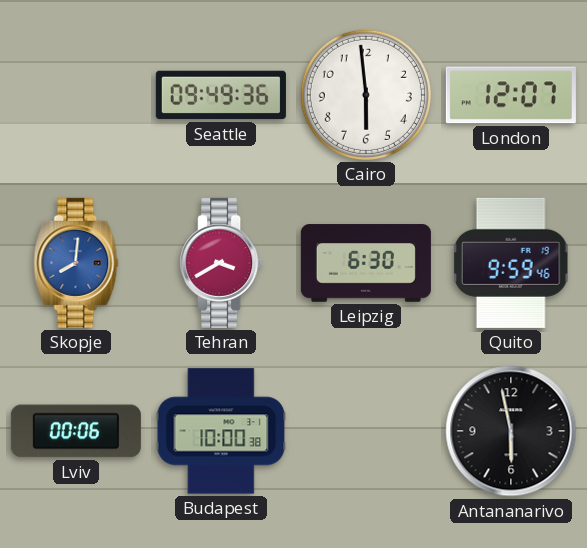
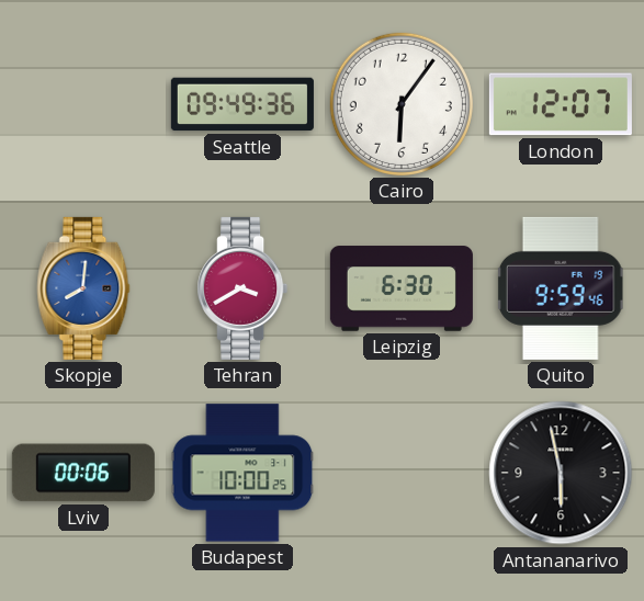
Cairo: 5:59 -> 6:06 (402, 104)
Budapest: 10:00:38 -> 10:00:25 (242, 473)
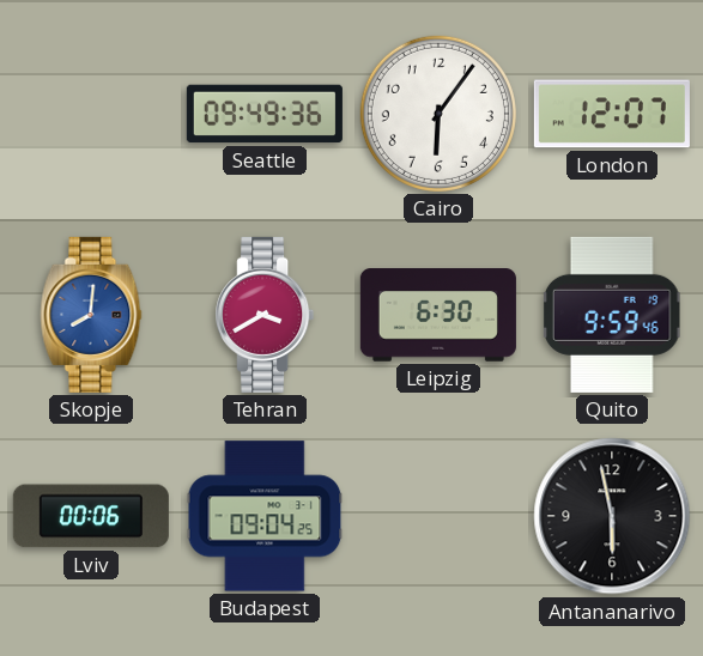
Budapest: 10:00 -> 09:04 (265, 516)
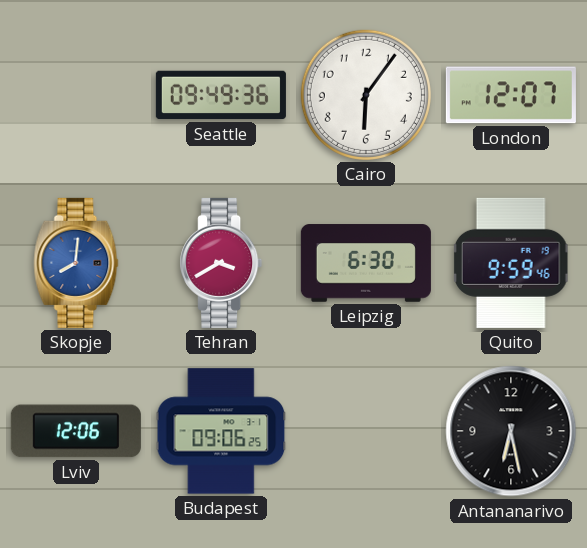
Lviv: 00:06 -> 12:06 (76, 431)
Budapest: 09:04 -> 09:06 (221, 431)
Antananarivo: 5:58 -> 6:28 (511, 431)
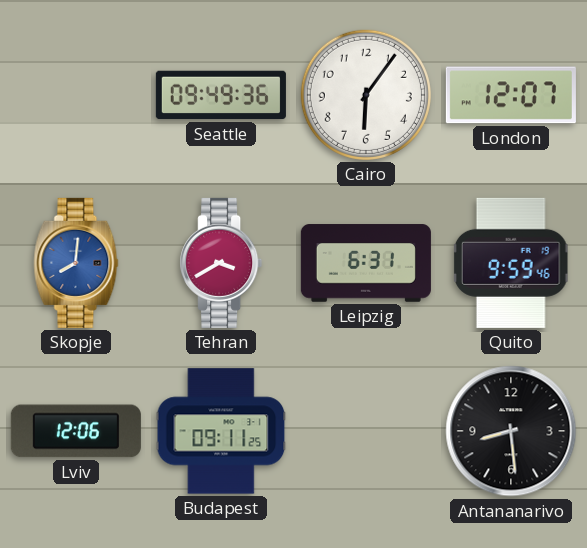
Leipzig: 6:30 -> 6:31 (366, 263)
Budapest: 09:06 -> 09:11 (221, 431)
Antananarivo: 6:28 -> 8:29 (511, 431)
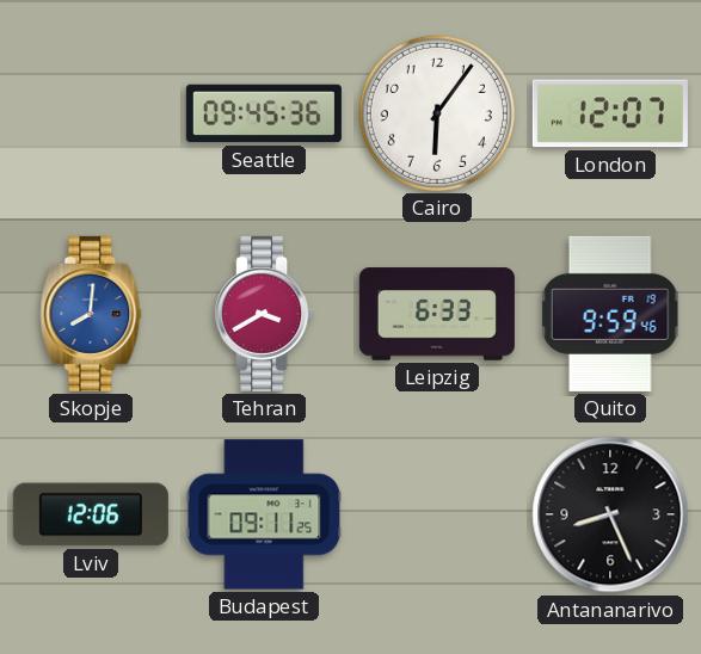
Seattle: 09:49 -> 09:45 (264, 113)
Leipzig: 6:31 -> 6:33 (437, 314)
Antananarivo: 8:29 -> 8:26 (610, 514)
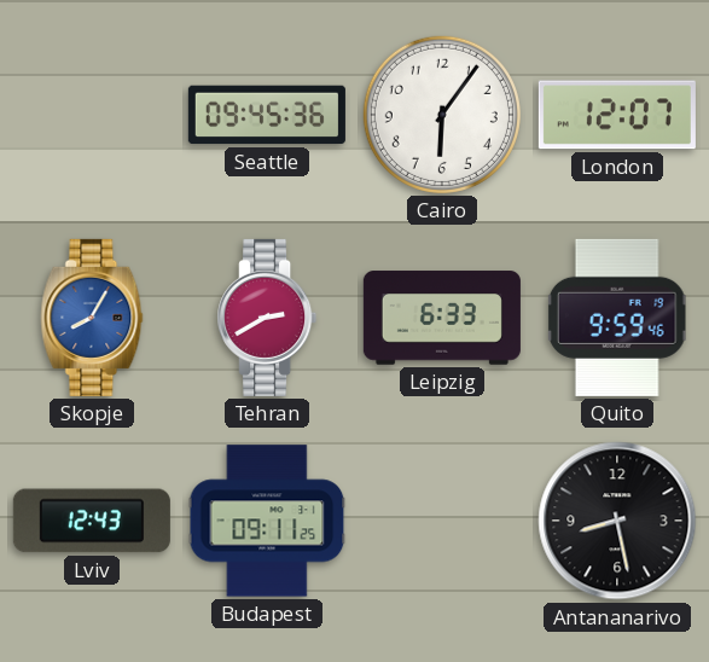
Skopje: 8:01 -> 8:05 (92, 318)
Tehran: 3:40 -> 2:40 (267, 318)
Lviv: 12:06 -> 12:43 (92, 521)
Antananarivo: 8:26 -> 8:28 (617, 521)
